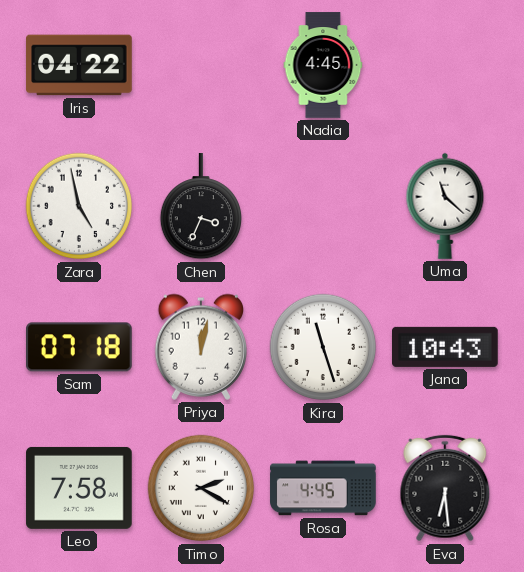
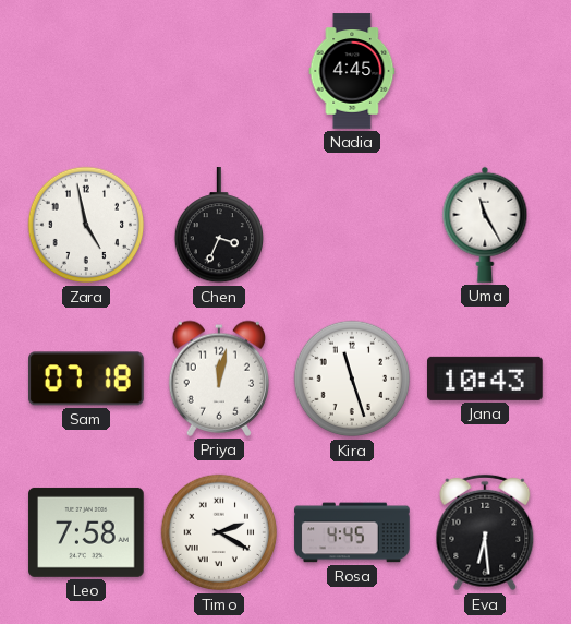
Iris: 04:22 -> none (79, 65)
Uma: 11:22 -> 11:25 (485, 225)
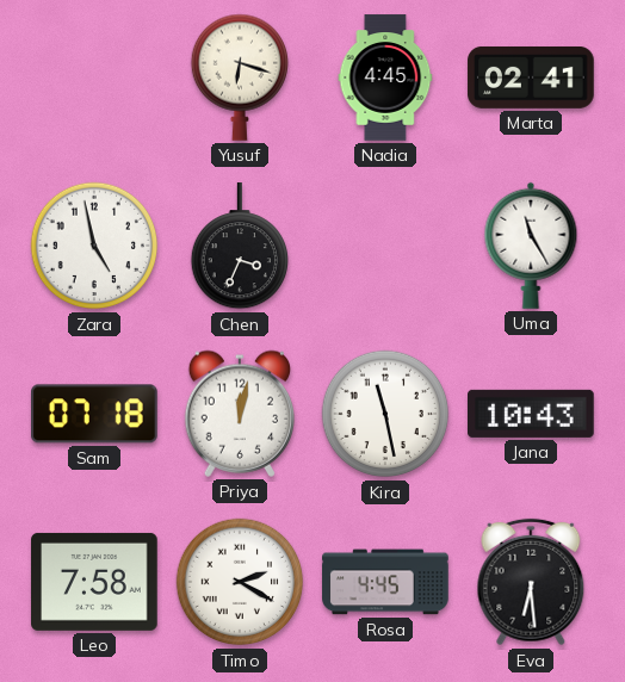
Yusuf: none -> 6:18 (239, 77)
Marta: none -> 02:41 (531, 77)
Kira: 11:27 -> 11:28 (385, 414)
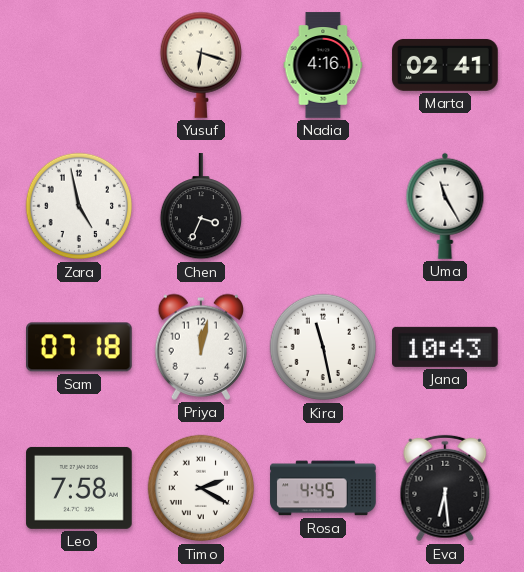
Nadia: 4:45 -> 4:16 (323, 65)
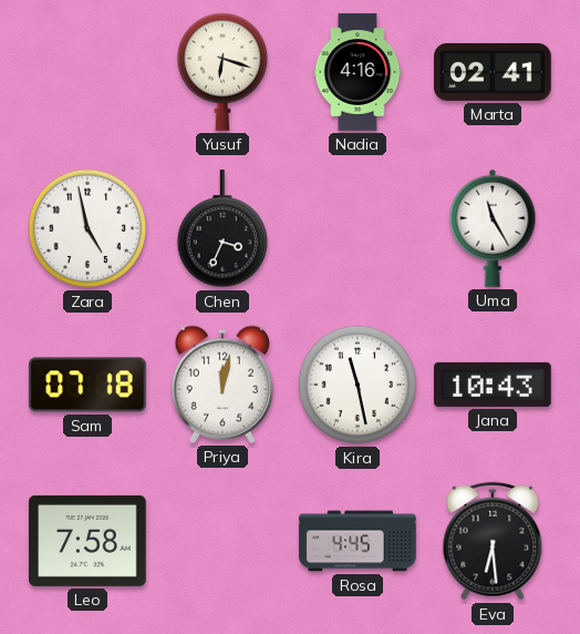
Timo: 2:20 -> none (201, 488)
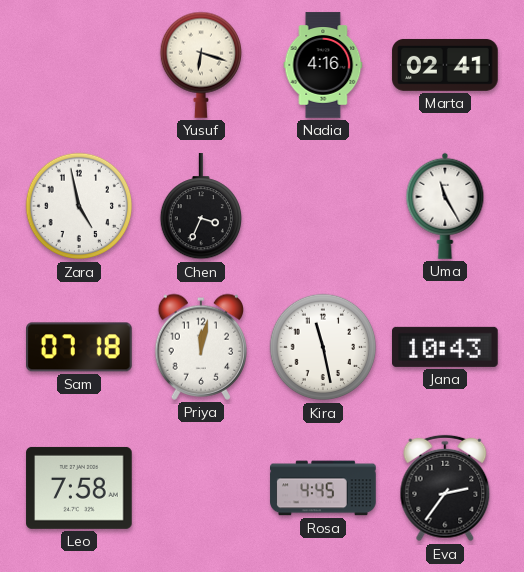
Eva: 6:29 -> 2:36 (445, 488)
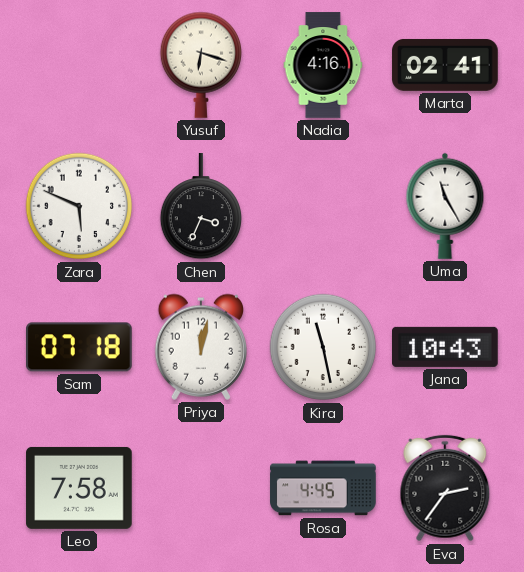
Zara: 4:58 -> 5:49 (79, 206)
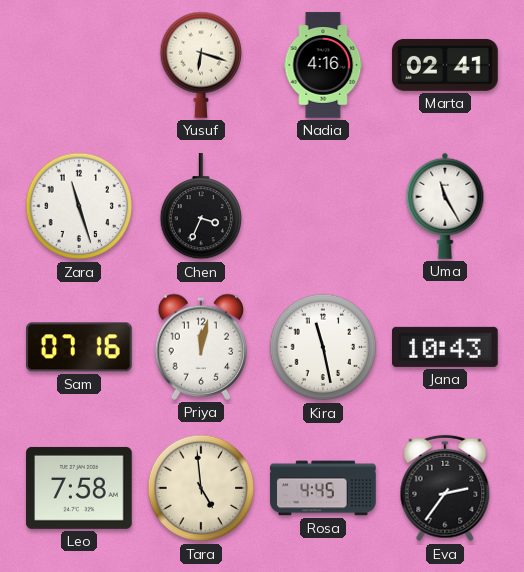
Zara: 5:49 -> 11:27 (79, 206)
Sam: 07:18 -> 07:16 (79, 347)
Tara: none -> 4:59 (201, 488)
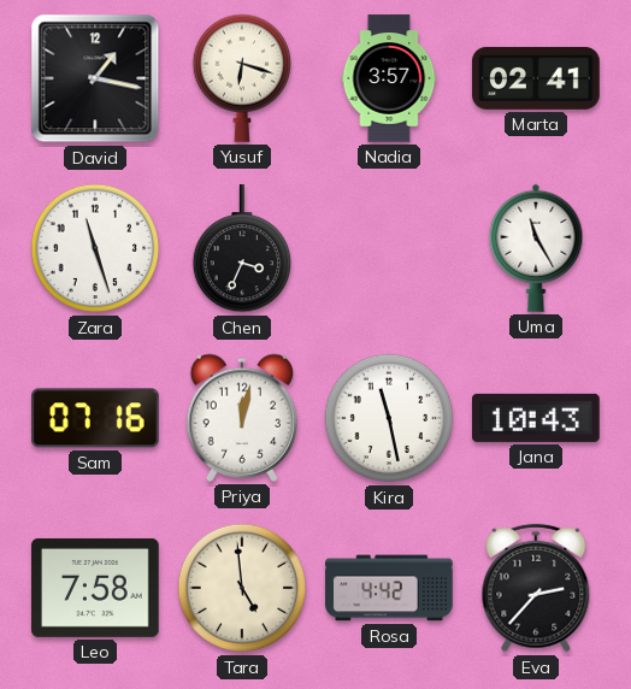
David: none -> 1:17 (95, 78)
Nadia: 4:16 -> 3:57 (389, 78)
Rosa: 4:45 -> 4:42 (389, 588)
Eva: 2:36 -> 2:37 (536, 588)
